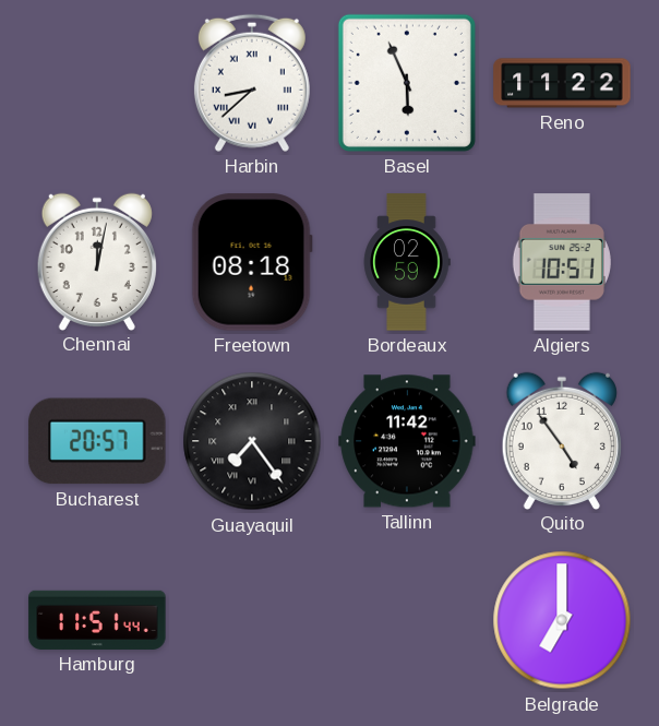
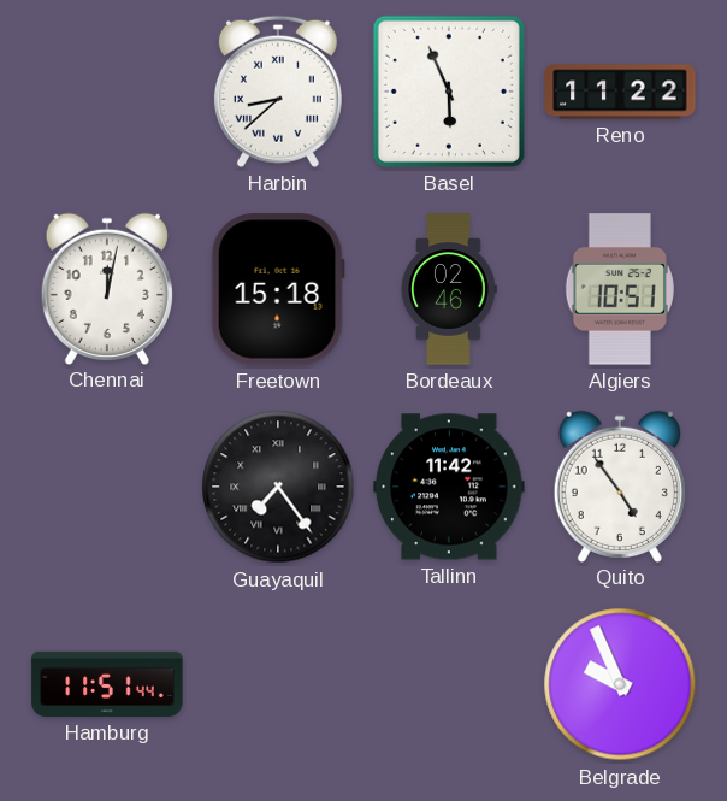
Freetown: 08:18 -> 15:18 (278, 289)
Bordeaux: 02:59 -> 02:46 (449, 289)
Bucharest: 20:57 -> none (97, 441)
Belgrade: 7:00 -> 9:56 (620, 684)
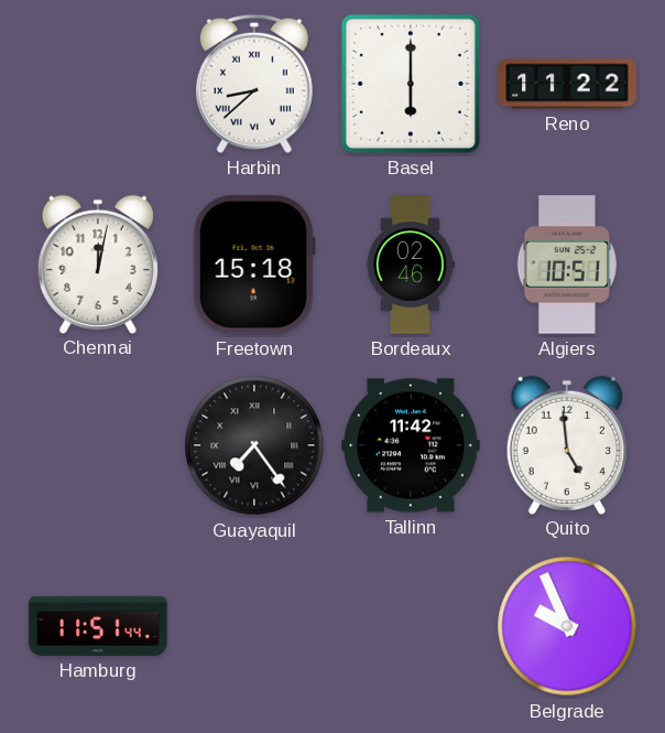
Basel: 5:56 -> 6:00 (411, 84)
Quito: 4:54 -> 4:59 (567, 444)
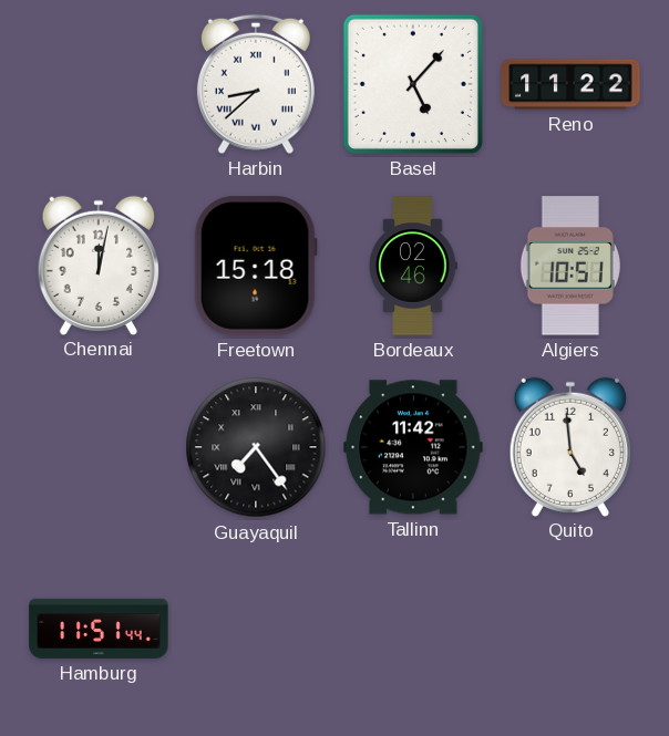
Basel: 6:00 -> 5:07 (413, 84)
Belgrade: 9:56 -> none (567, 626)
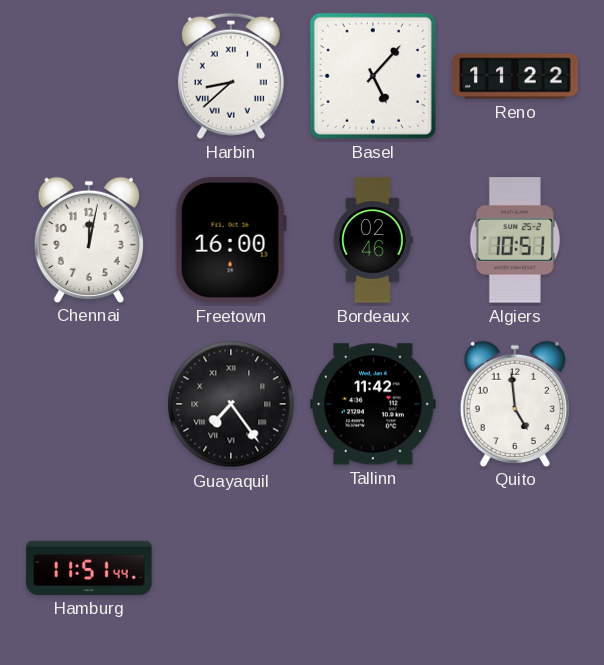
Freetown: 15:18 -> 16:00 (231, 240)
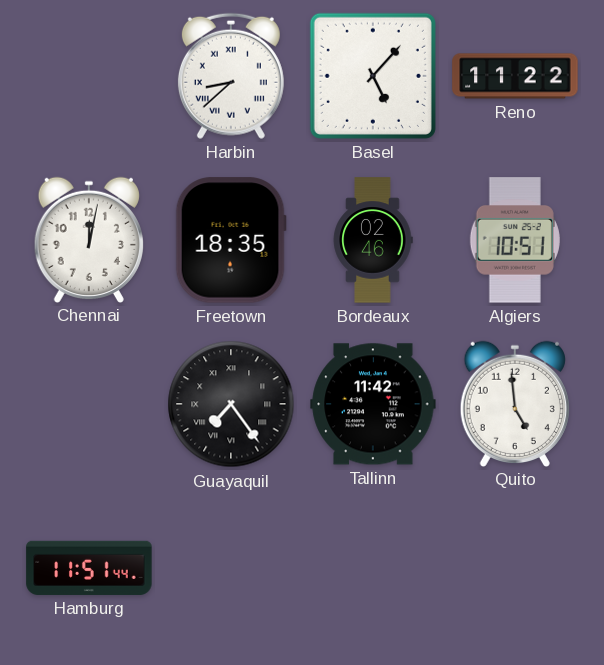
Freetown: 16:00 -> 18:35 (231, 240)
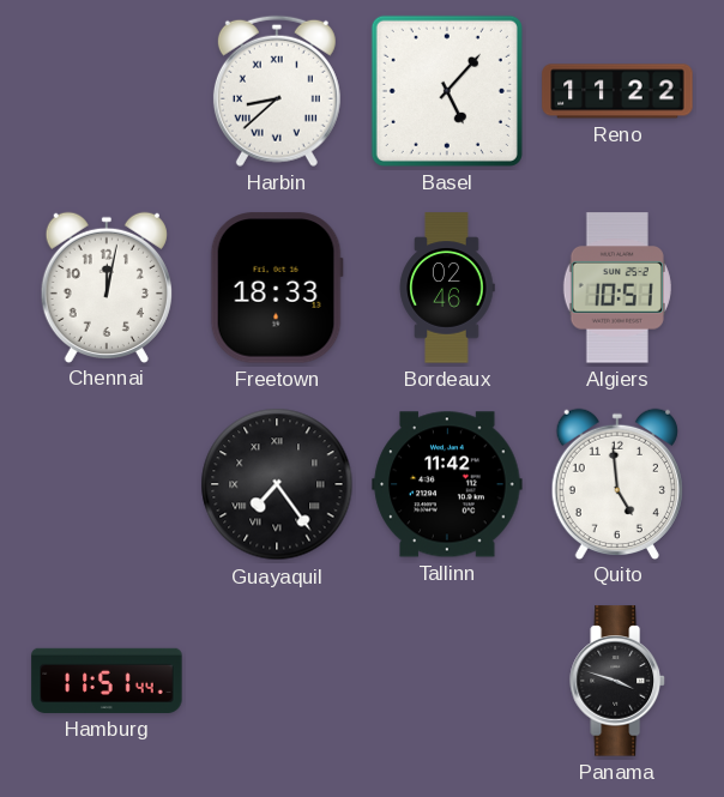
Freetown: 18:35 -> 18:33 (277, 288)
Panama: none -> 3:48 (617, 681)
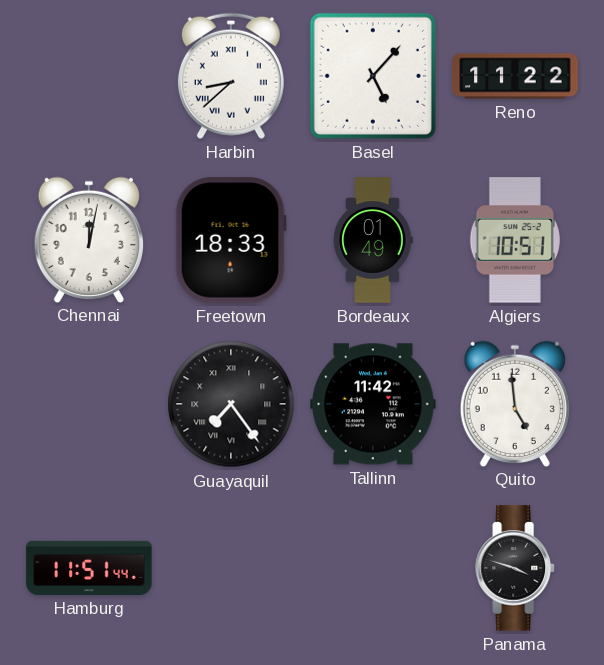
Bordeaux: 02:46 -> 01:49 (373, 240)
